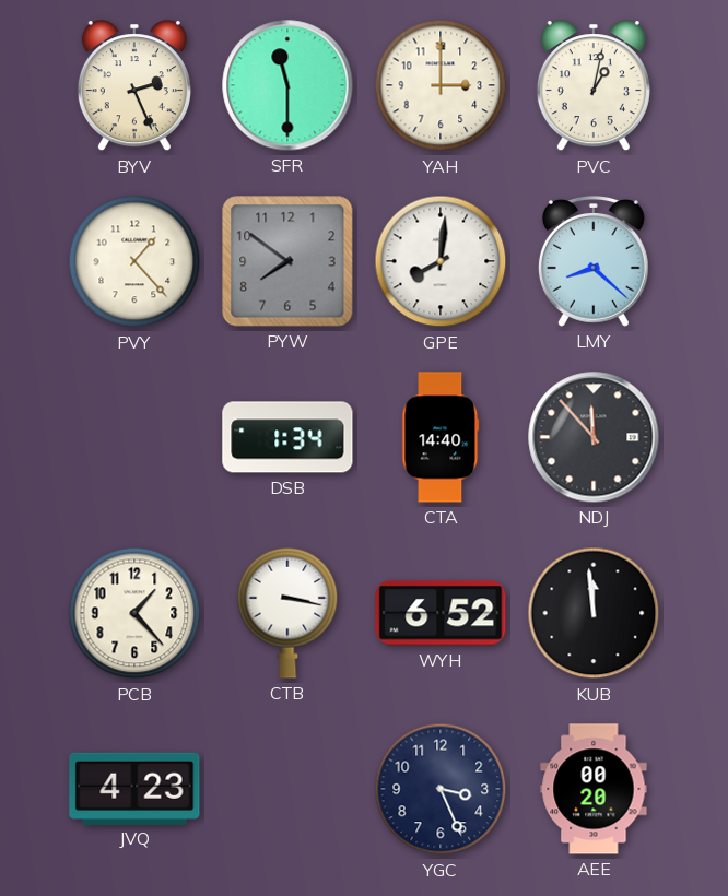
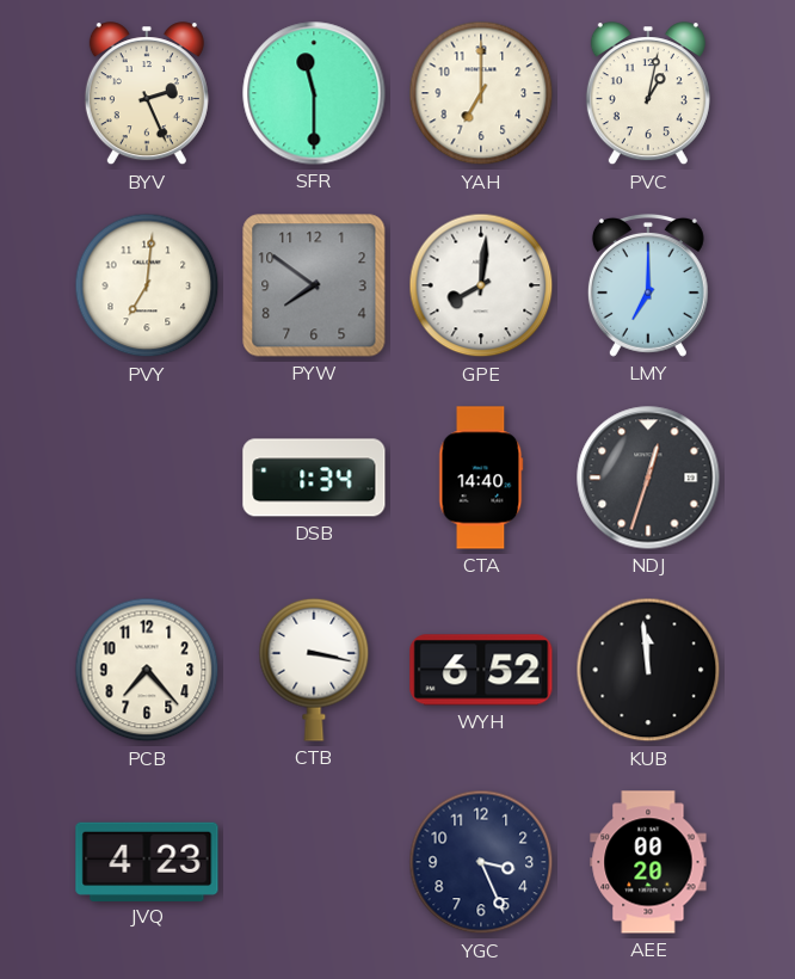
YAH: 3:00 -> 7:00 (481, 93)
PVY: 1:23 -> 7:01 (147, 285)
LMY: 8:22 -> 7:00 (648, 285)
NDJ: 11:53 -> 12:33 (648, 478)
PCB: 1:23 -> 7:23 (147, 670)
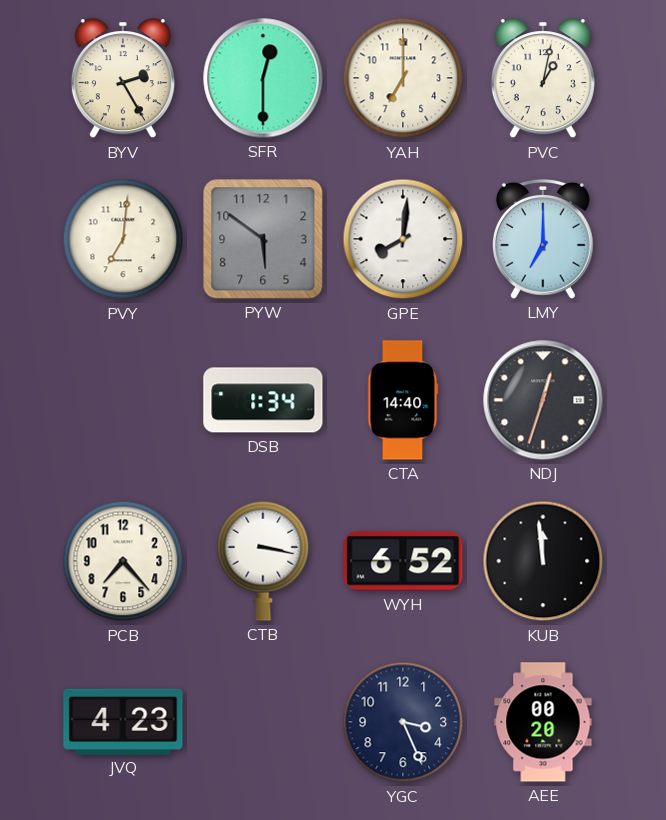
BYV: 2:26 -> 2:25 (123, 79)
SFR: 11:30 -> 12:30 (263, 78)
PYW: 7:51 -> 5:51 (263, 239)
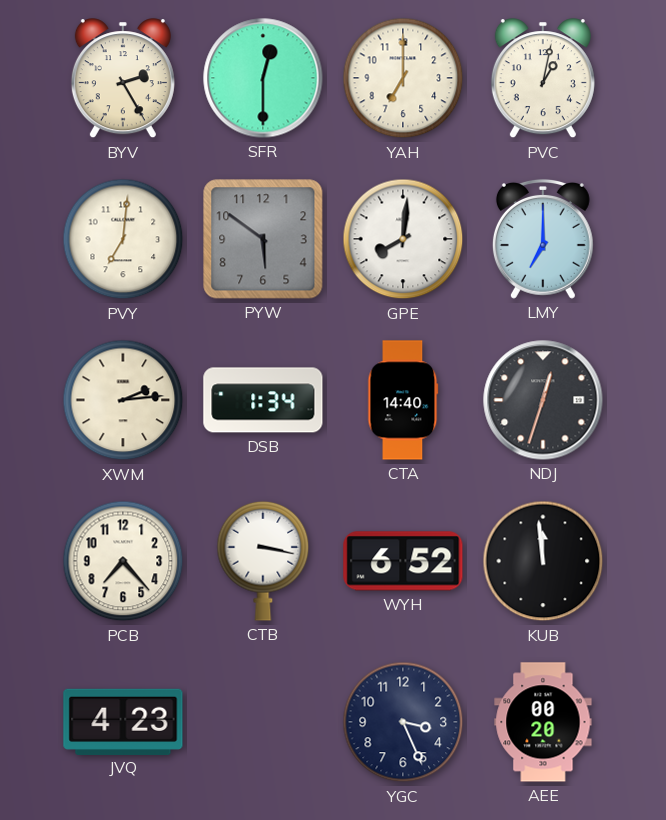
XWM: none -> 2:14 (123, 400)
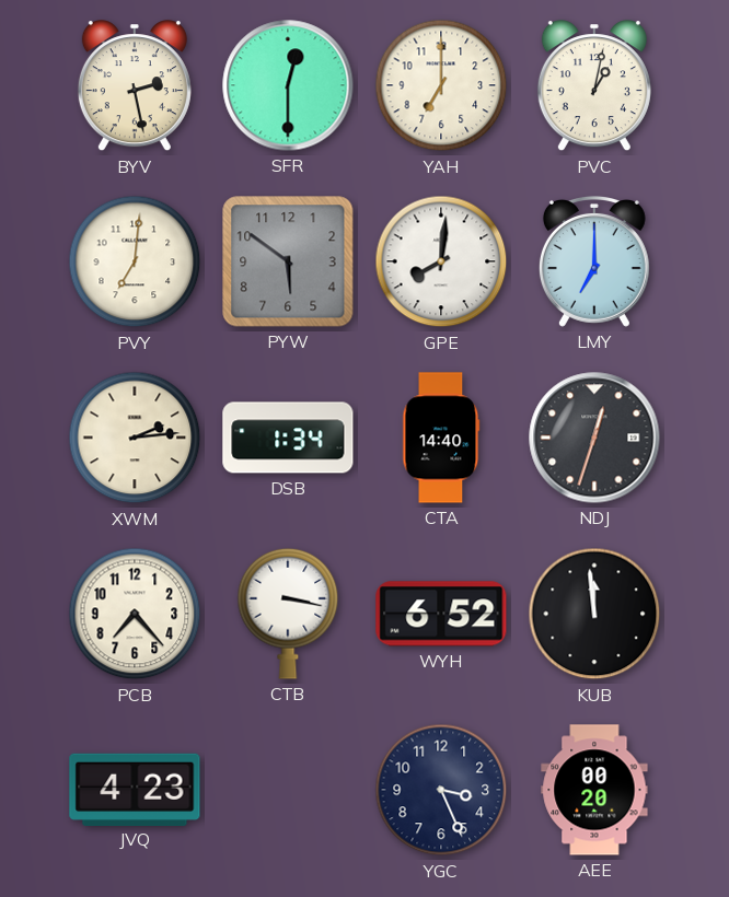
BYV: 2:25 -> 2:28 (135, 86)
